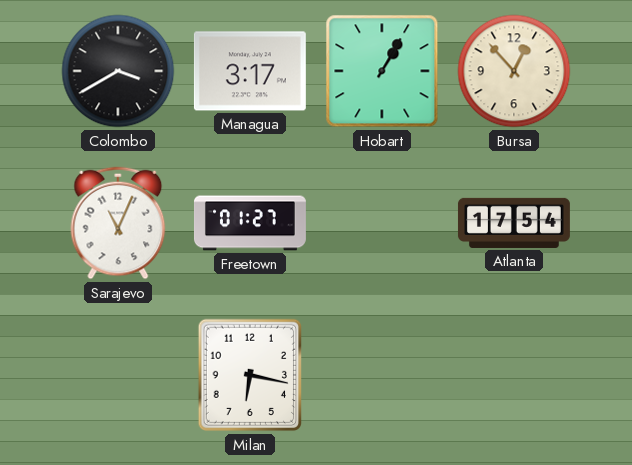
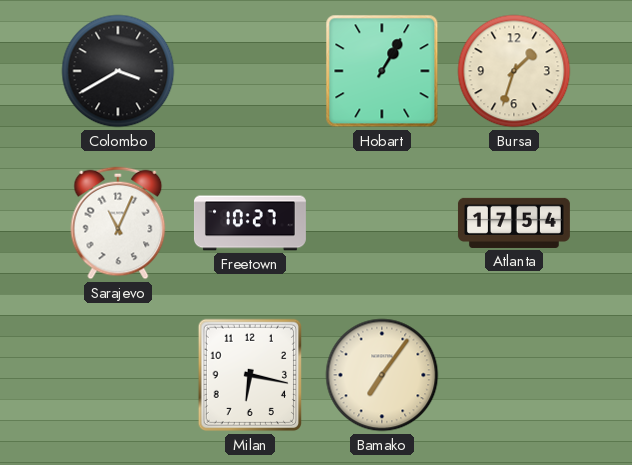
Managua: 3:17 -> none (250, 71)
Bursa: 12:53 -> 1:33 (514, 71)
Freetown: 01:27 -> 10:27 (250, 223)
Bamako: none -> 7:06 (382, 375)
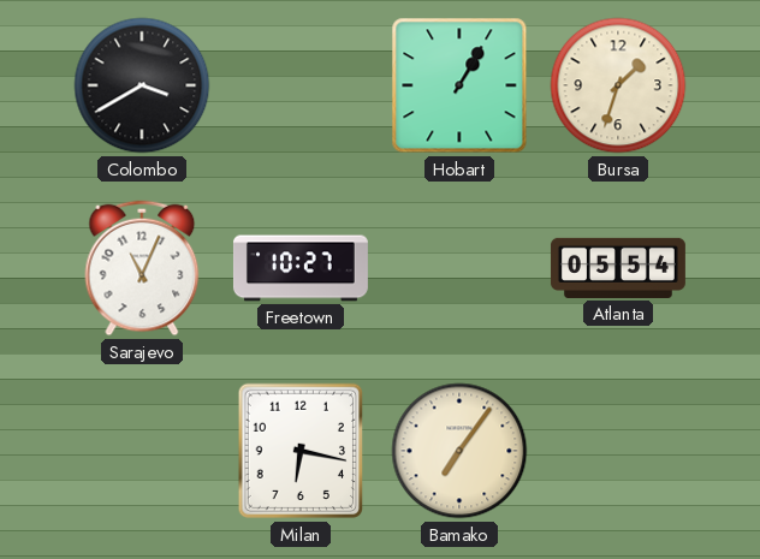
Atlanta: 17:54 -> 05:54 (618, 268)
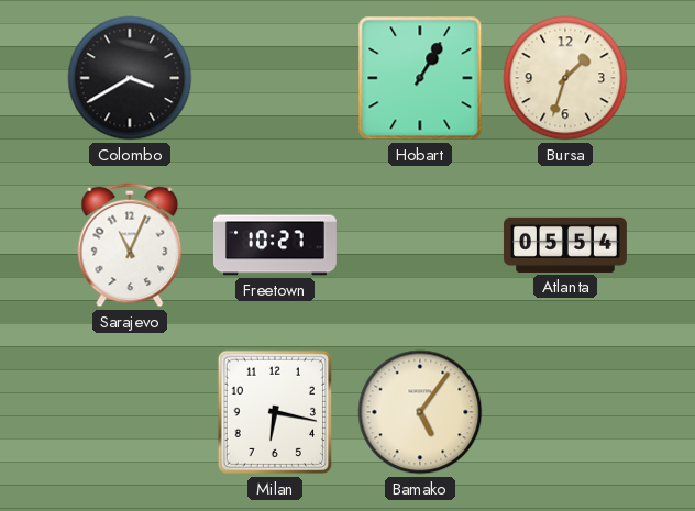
Bamako: 7:06 -> 5:06 (420, 412)
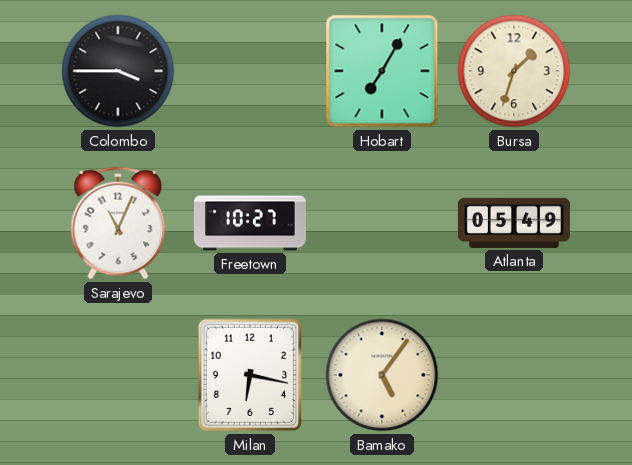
Colombo: 3:40 -> 3:45 (118, 71)
Hobart: 1:05 -> 7:05 (382, 71)
Atlanta: 05:54 -> 05:49 (514, 223)
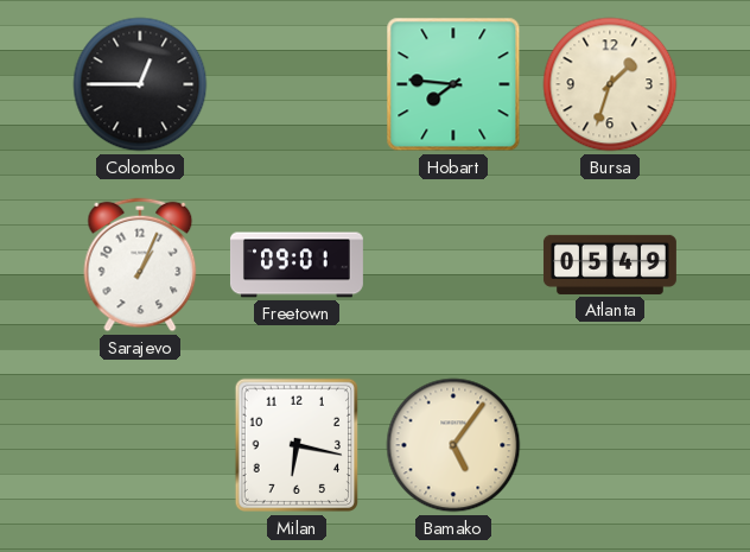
Colombo: 3:45 -> 12:45 (140, 84)
Hobart: 7:05 -> 7:46 (453, 84)
Sarajevo: 11:04 -> 1:04 (140, 265)
Freetown: 10:27 -> 09:01 (297, 265)
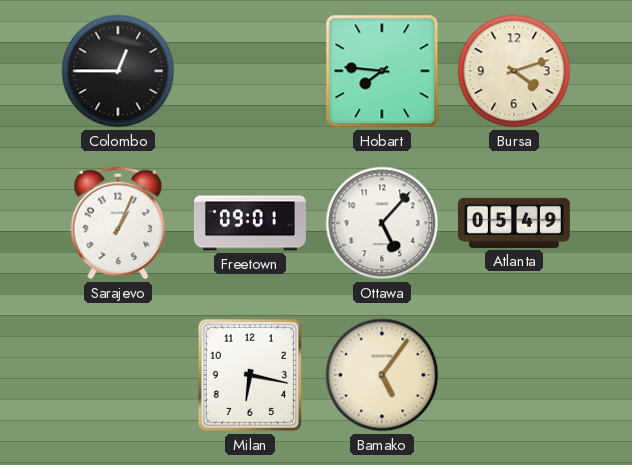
Bursa: 1:33 -> 4:12 (514, 71)
Ottawa: none -> 5:07 (382, 223)
